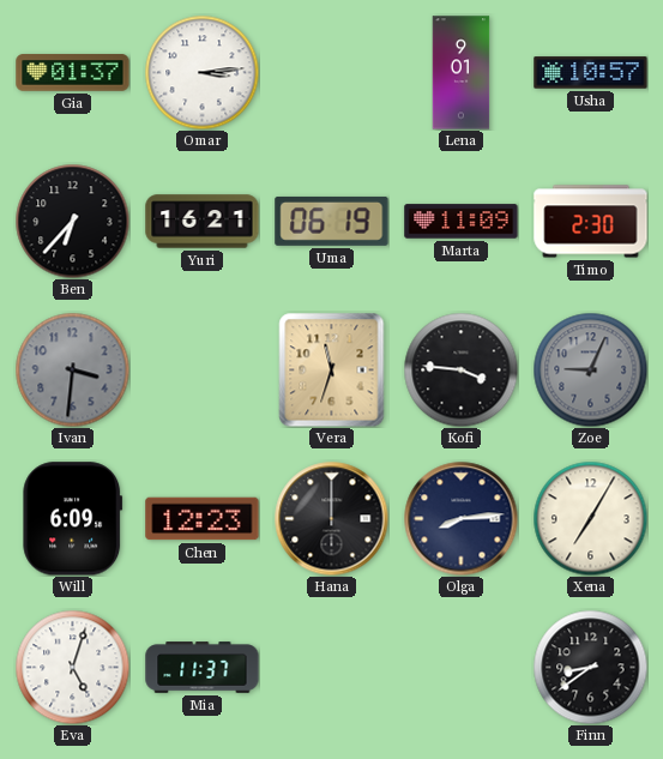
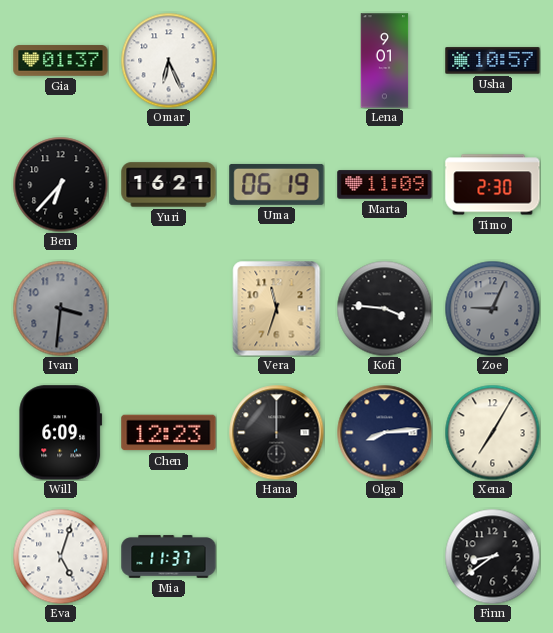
Omar: 3:14 -> 6:26 (168, 60)
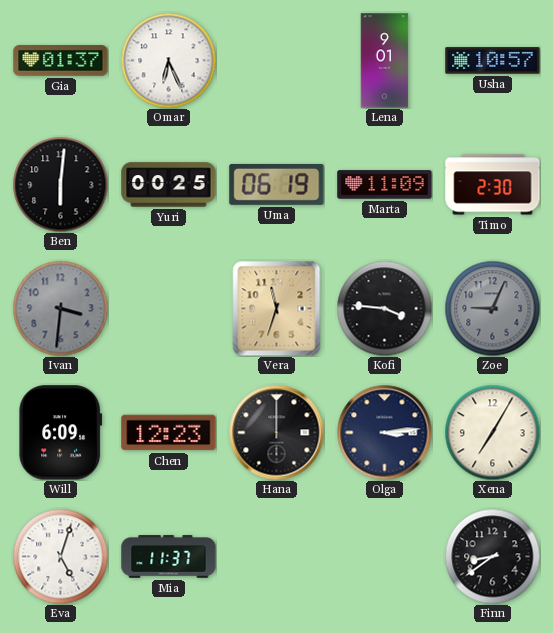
Ben: 6:37 -> 6:01 (60, 184)
Yuri: 16:21 -> 00:25 (169, 185)
Olga: 8:14 -> 3:14 (384, 432)
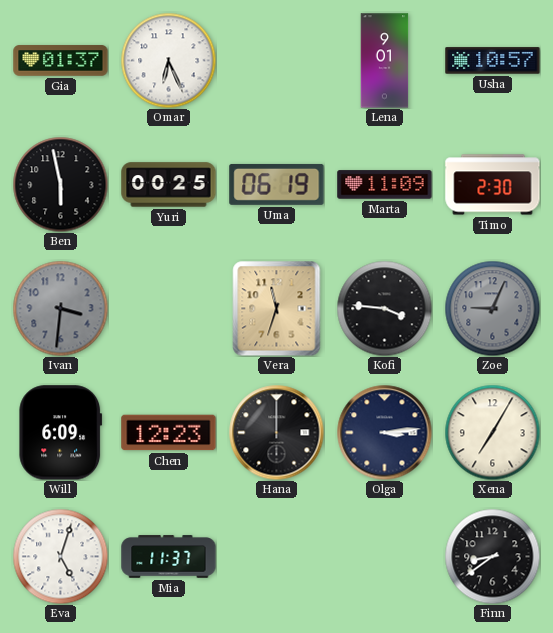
Ben: 6:01 -> 5:58 (60, 184)
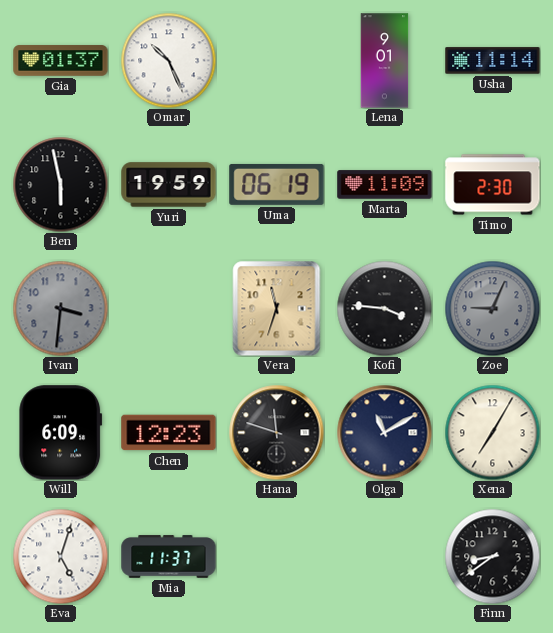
Omar: 6:26 -> 10:26 (168, 60)
Usha: 10:57 -> 11:14 (493, 61)
Yuri: 00:25 -> 19:59 (169, 185)
Hana: 12:00 -> 11:48 (276, 432)
Olga: 3:14 -> 11:10 (384, 432)
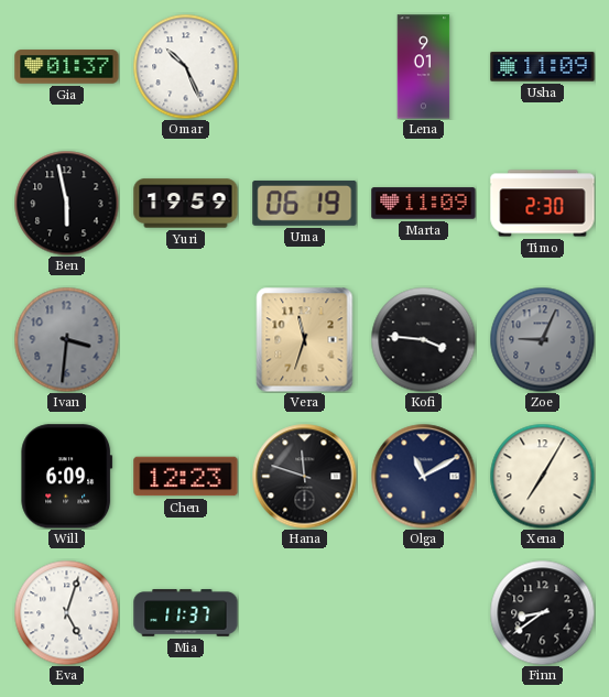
Usha: 11:14 -> 11:09 (543, 67)
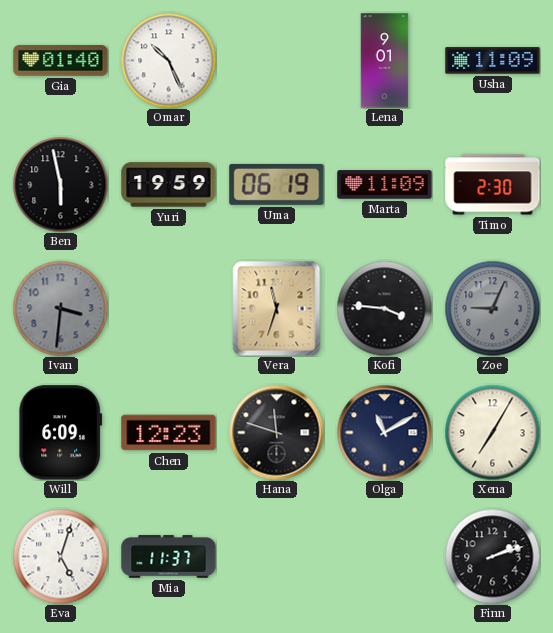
Gia: 01:37 -> 01:40 (61, 61)
Finn: 8:39 -> 2:12 (492, 556)
